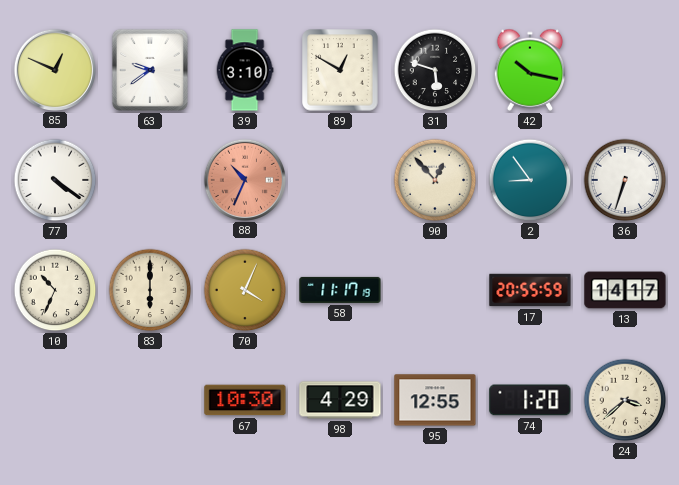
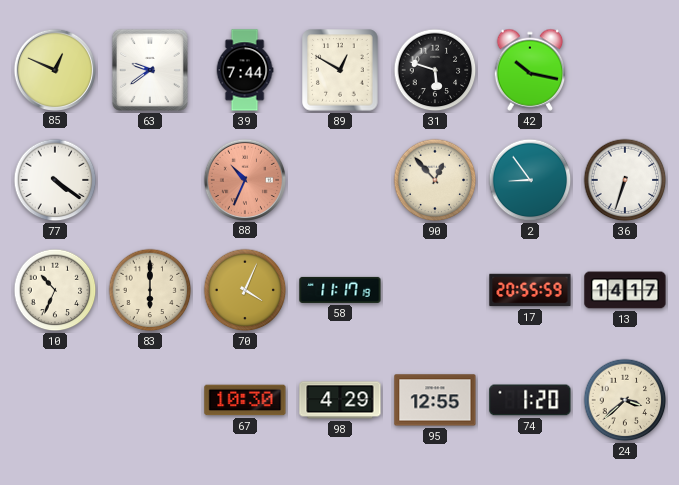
39: 3:10 -> 7:44 (245, 70)
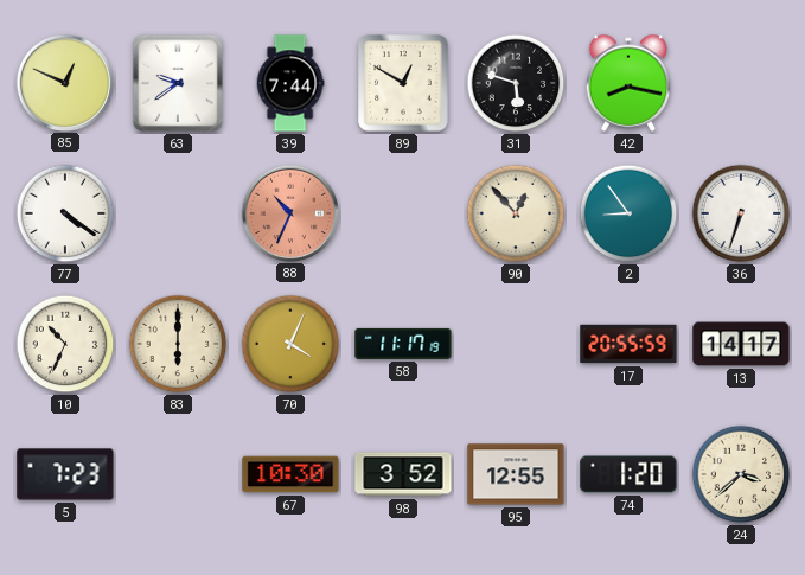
42: 10:17 -> 8:17 (628, 83)
5: none -> 7:23 (65, 474)
98: 4:29 -> 3:52 (403, 474)
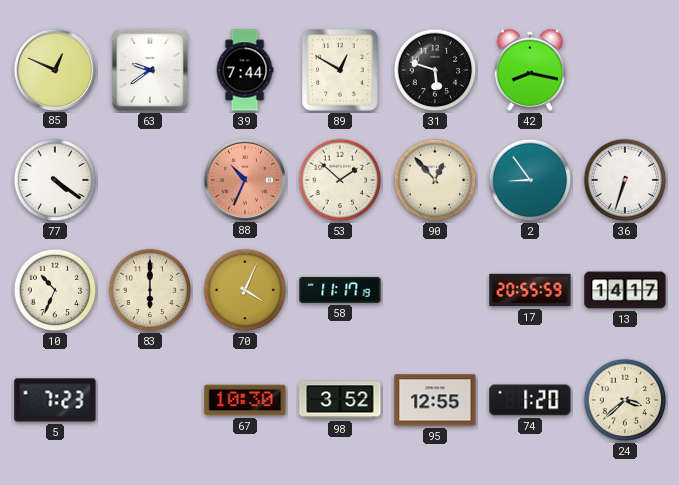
53: none -> 1:52 (340, 180)
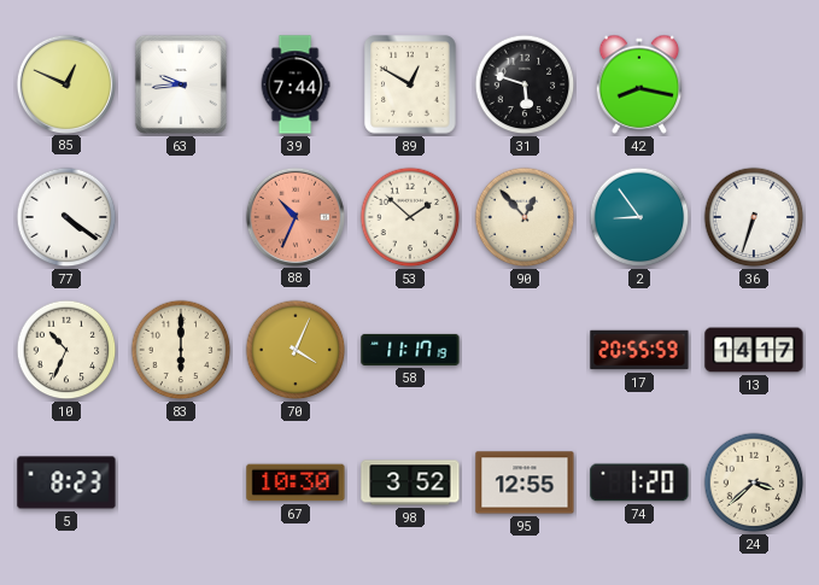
63: 9:39 -> 9:44 (181, 84)
5: 7:23 -> 8:23 (66, 482)
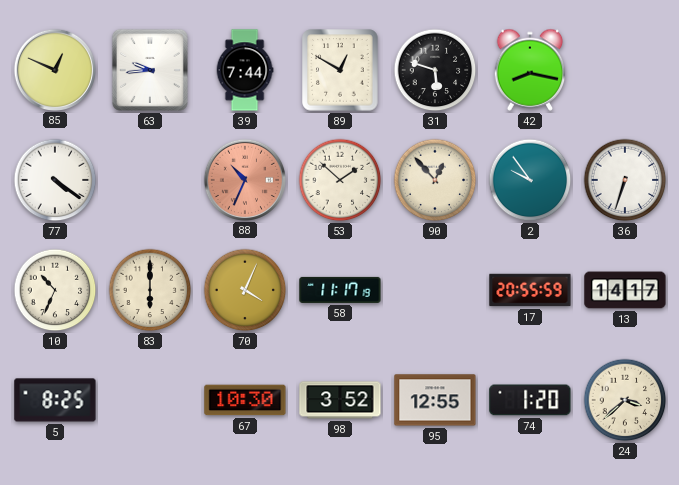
2: 8:54 -> 9:54 (530, 180)
5: 8:23 -> 8:25 (55, 400)
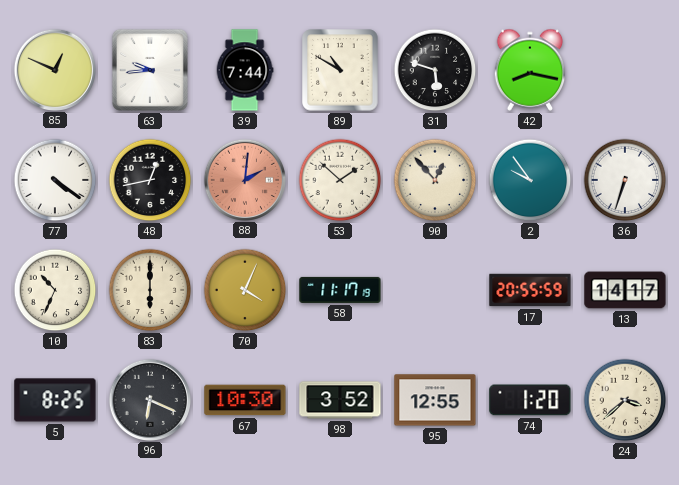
89: 12:50 -> 10:50 (340, 70)
48: none -> 12:43 (150, 180)
88: 10:34 -> 2:01 (244, 179)
96: none -> 6:19 (149, 399)
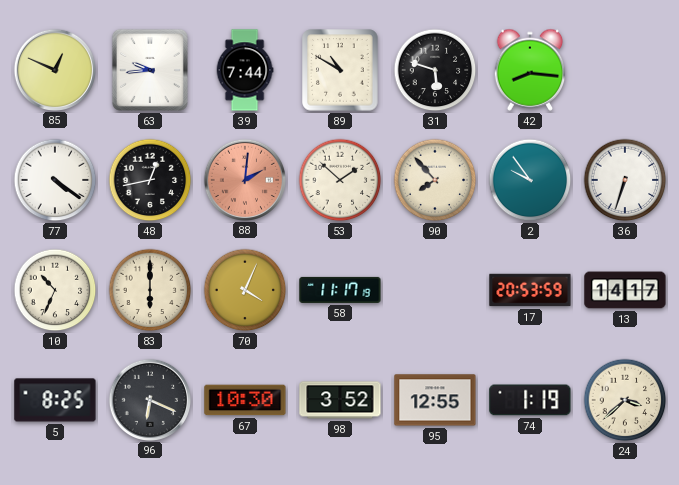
42: 8:17 -> 8:16 (530, 70)
90: 12:53 -> 7:53 (435, 180)
17: 20:55 -> 20:53 (530, 290)
74: 1:20 -> 1:19 (530, 400)
